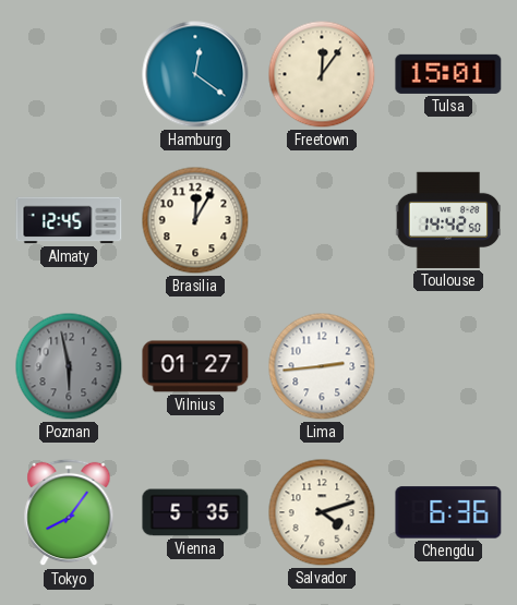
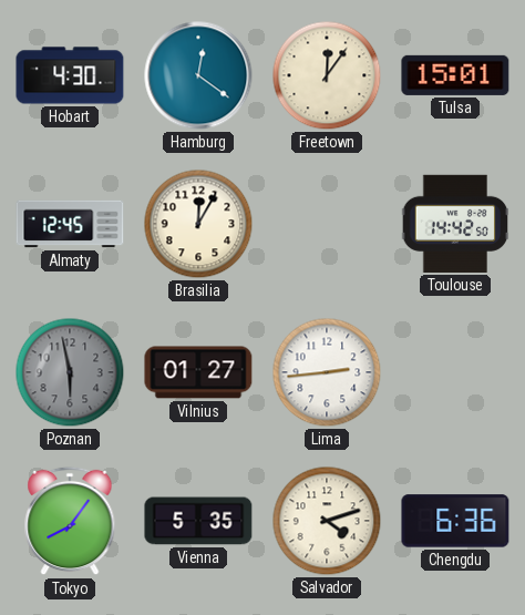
Hobart: none -> 4:30 (70, 75)
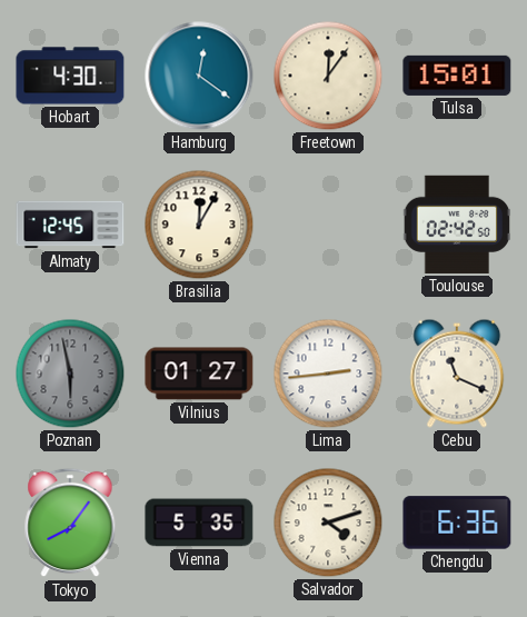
Toulouse: 14:42 -> 02:42 (457, 225)
Cebu: none -> 11:19 (457, 374)
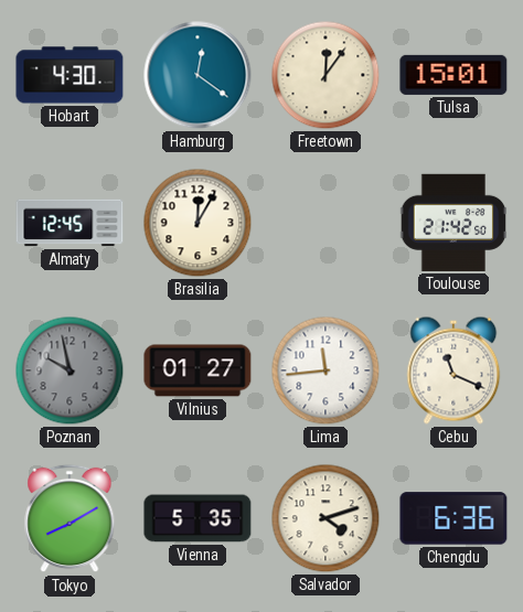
Toulouse: 02:42 -> 21:42 (453, 223)
Poznan: 5:58 -> 9:58 (70, 371)
Lima: 2:44 -> 11:44 (325, 371)
Tokyo: 8:06 -> 8:10 (70, 518)
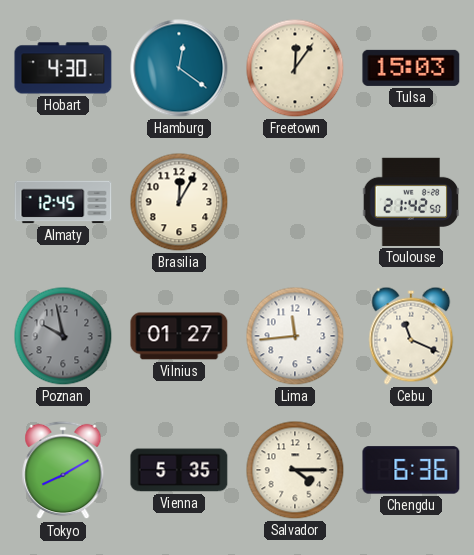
Tulsa: 15:01 -> 15:03 (411, 68)
Salvador: 4:12 -> 4:15 (295, 470)
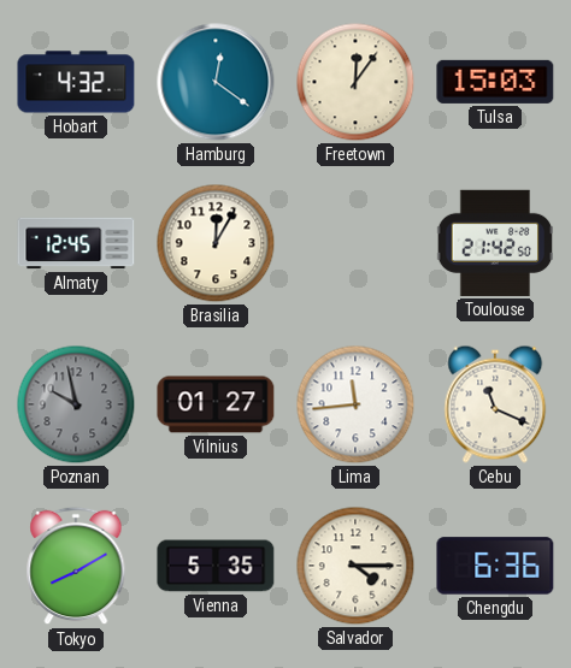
Hobart: 4:30 -> 4:32 (76, 82)
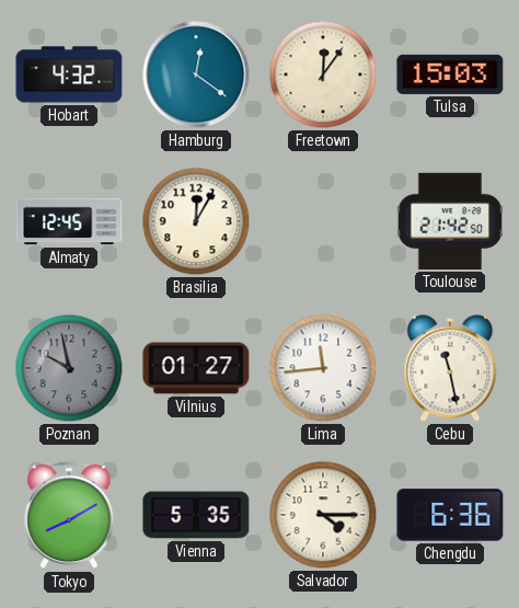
Cebu: 11:19 -> 11:28 (450, 368)
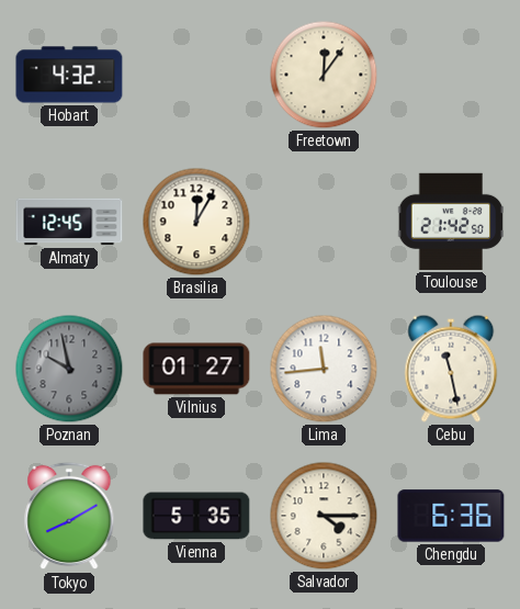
Hamburg: 12:21 -> none (196, 74)
Tulsa: 15:03 -> none (450, 74)
